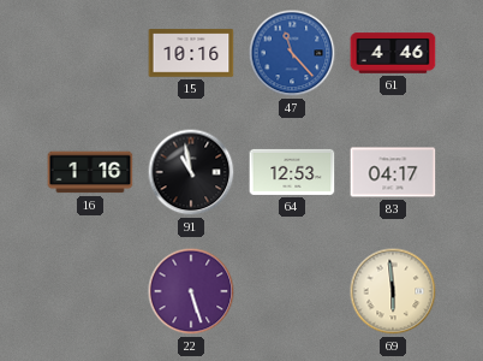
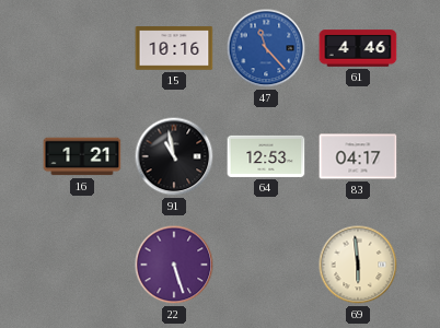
16: 1:16 -> 1:21 (82, 156)
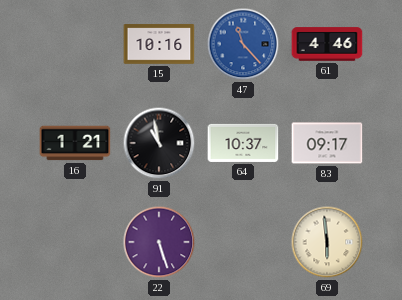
64: 12:53 -> 10:37 (243, 143)
83: 04:17 -> 09:17 (327, 143)
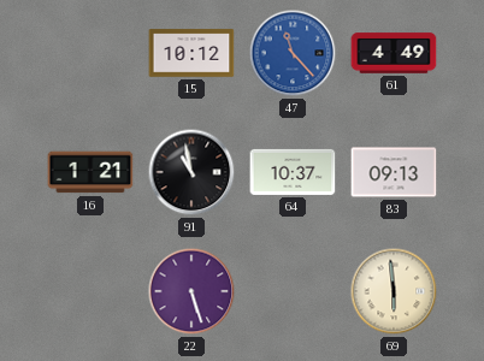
15: 10:16 -> 10:12 (191, 53)
61: 4:46 -> 4:49 (394, 53)
83: 09:17 -> 09:13 (394, 172)
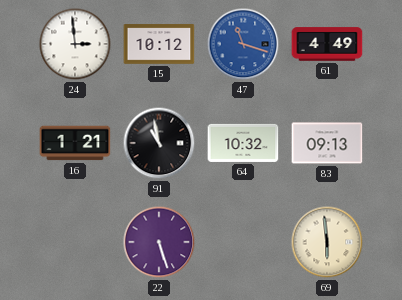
24: none -> 2:59 (75, 44)
47: 11:23 -> 11:18 (243, 44)
64: 10:37 -> 10:32 (243, 143)
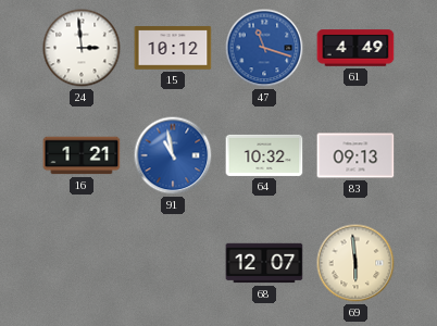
91 dial: black -> blue (173, 155)
22: 5:27 -> none (159, 242)
68: none -> 12:07 (264, 263)
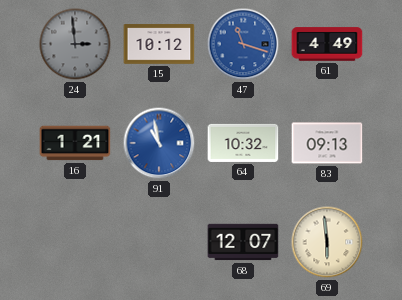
24 dial: white -> grey (75, 44)
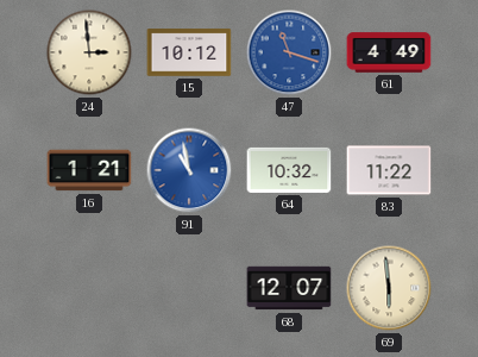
24 dial: grey -> cream (89, 52)
83: 09:13 -> 11:22 (389, 170)
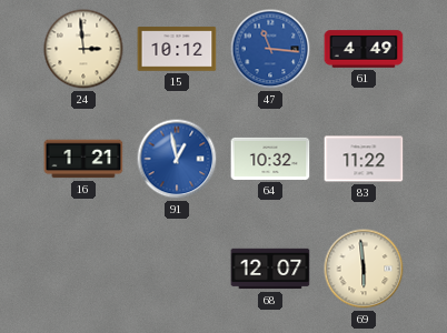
47: 11:18 -> 11:16 (270, 49)
91: 10:58 -> 12:58 (177, 159)
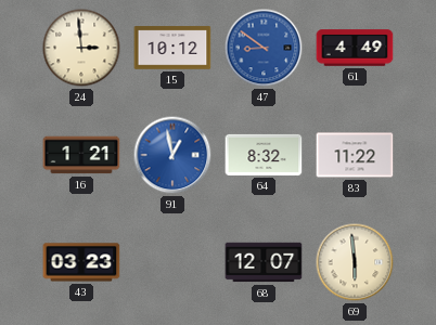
47: 11:16 -> 8:51 (264, 48)
64: 10:32 -> 8:32 (264, 155)
43: none -> 03:23 (81, 262)
